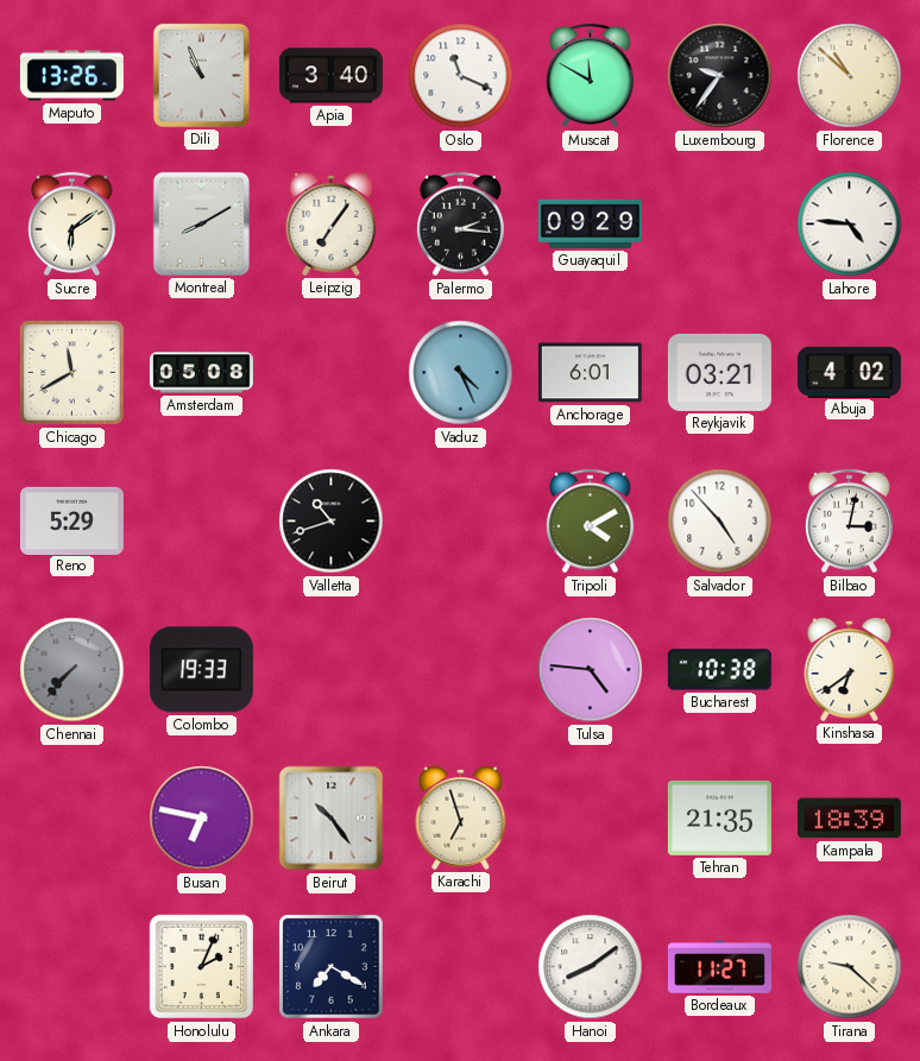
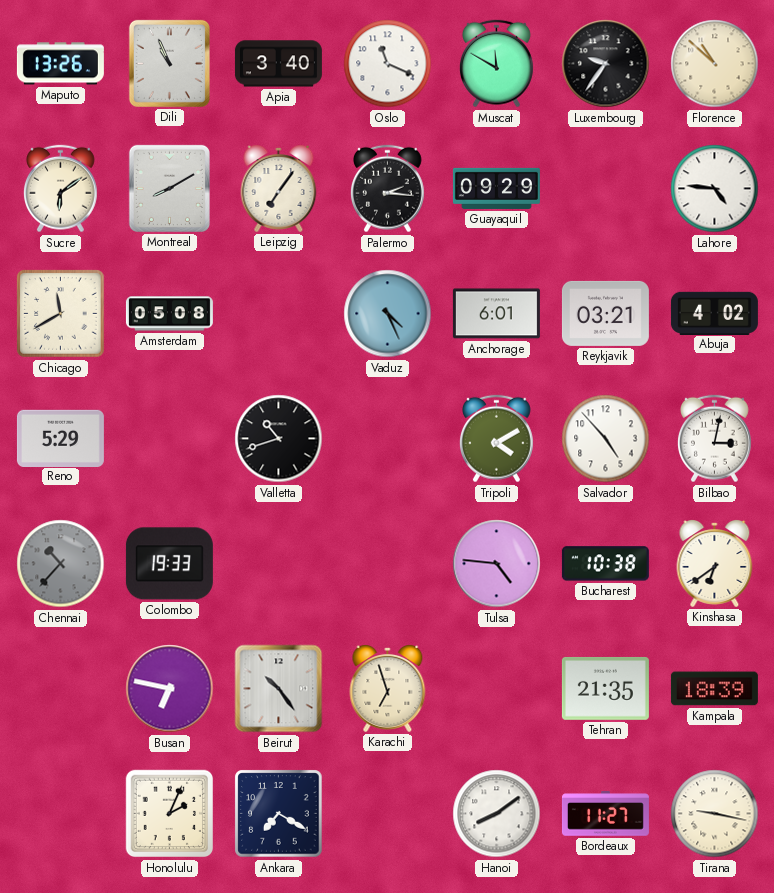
Chennai: 7:37 -> 10:37 (61, 564)
Tirana: 9:22 -> 9:17 (715, 814)
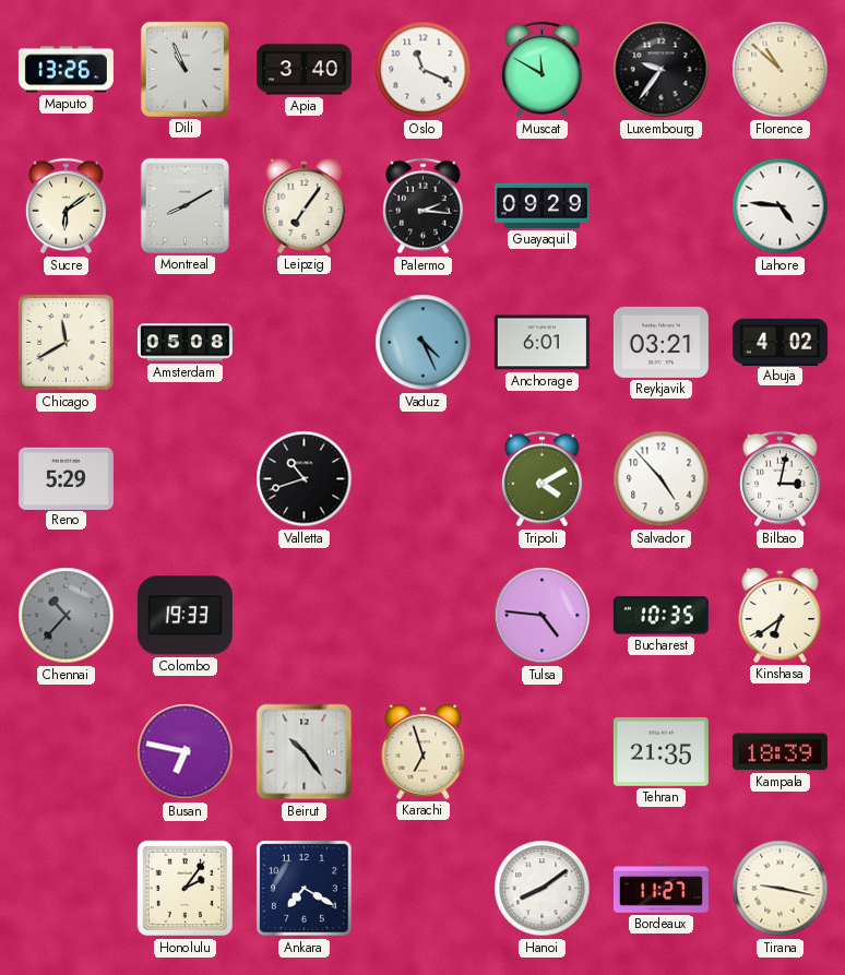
Bucharest: 10:38 -> 10:35 (660, 616)
Honolulu: 2:04 -> 2:06 (186, 889)
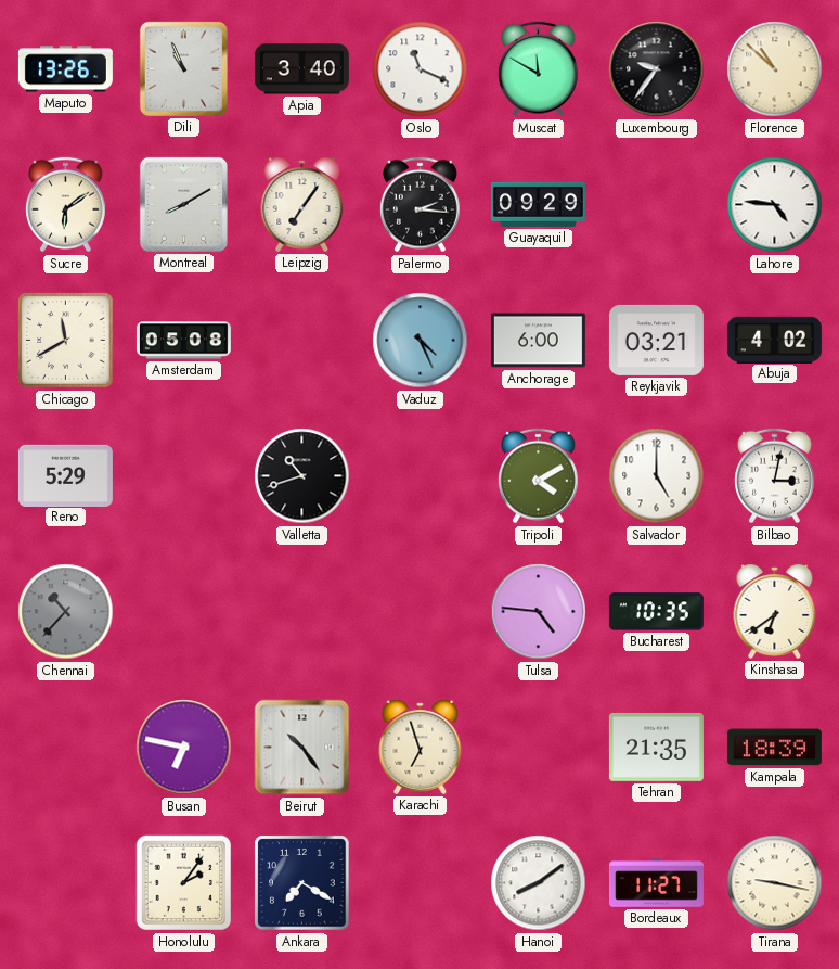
Anchorage: 6:01 -> 6:00 (538, 341)
Salvador: 4:53 -> 5:00 (657, 476)
Colombo: 19:33 -> none (185, 616)
